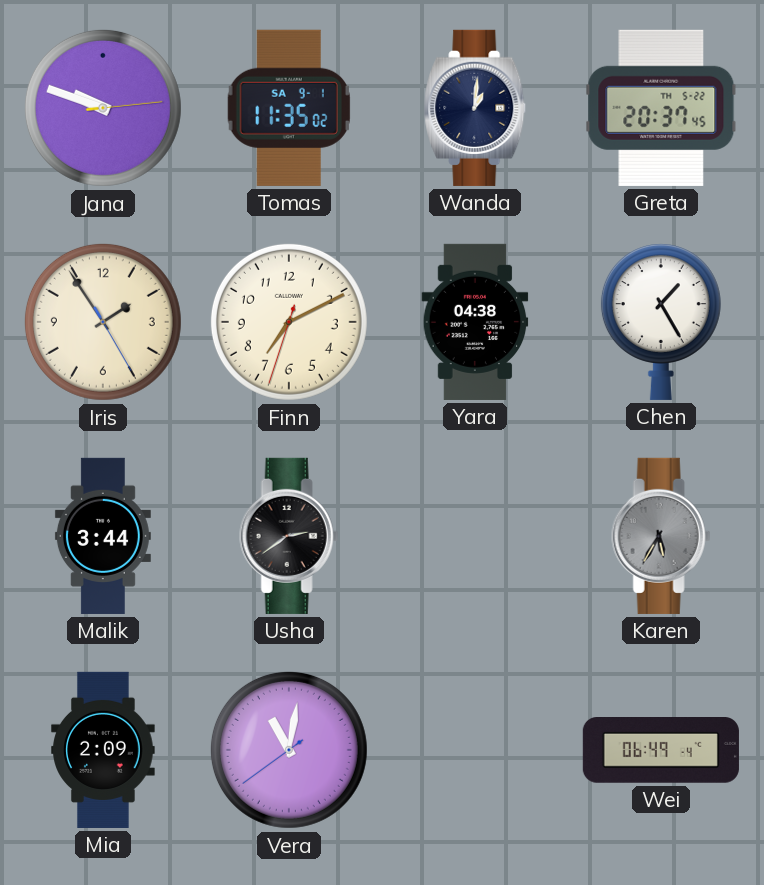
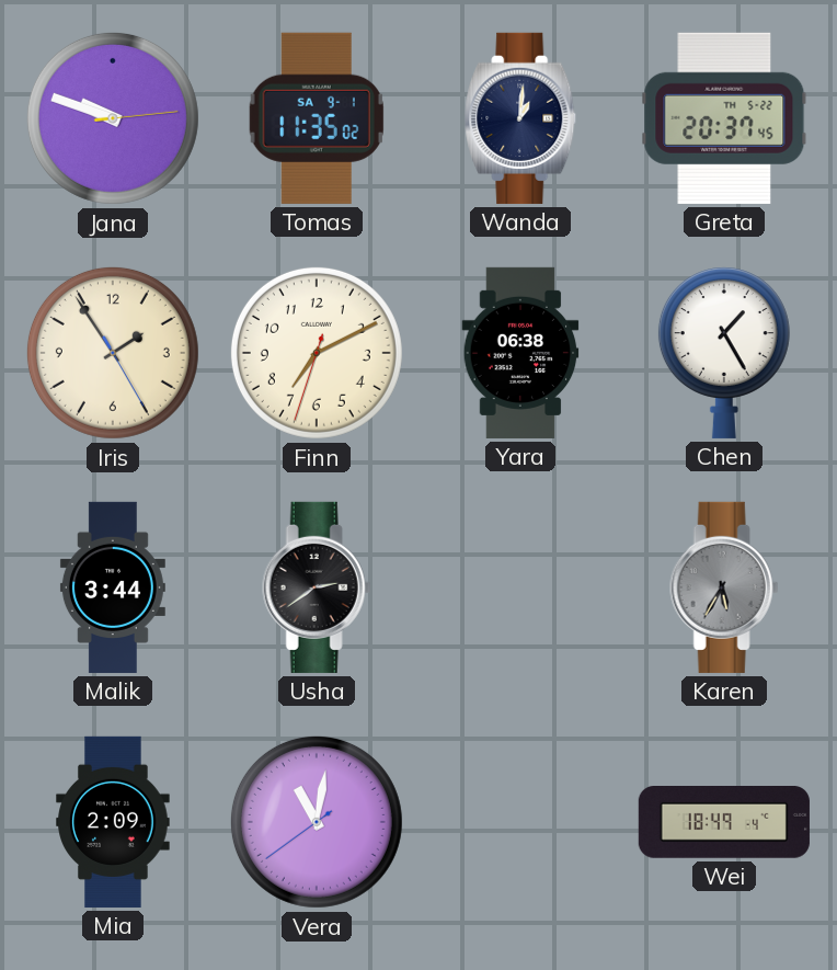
Yara: 04:38 -> 06:38 (520, 353)
Wei: 06:49 -> 18:49 (724, 823)
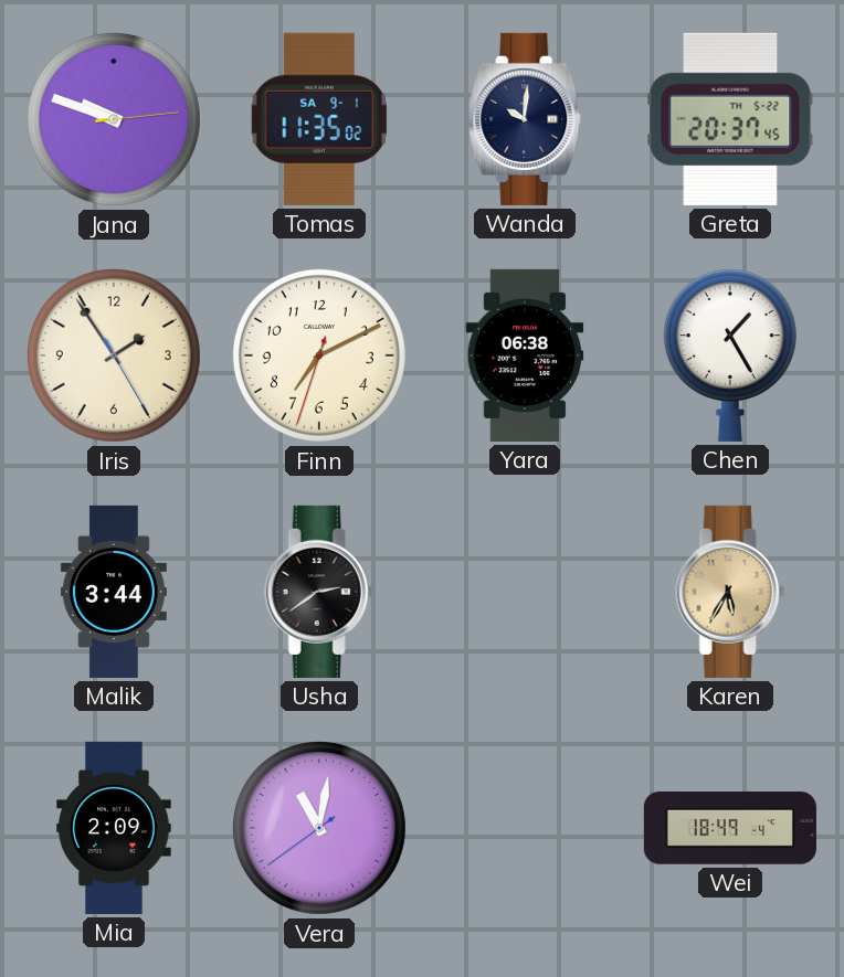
Wanda: 1:01 -> 10:01 (526, 119)
Karen dial: grey -> champagne (730, 592)
